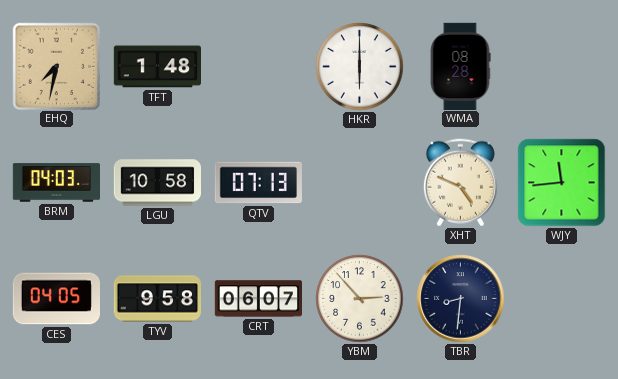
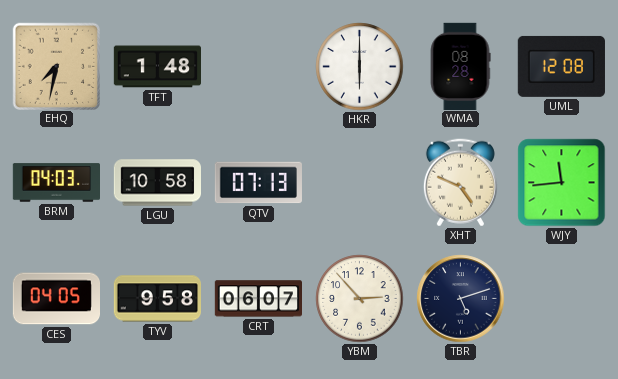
UML: none -> 12:08 (561, 66)
TBR: 8:31 -> 5:12 (461, 299)
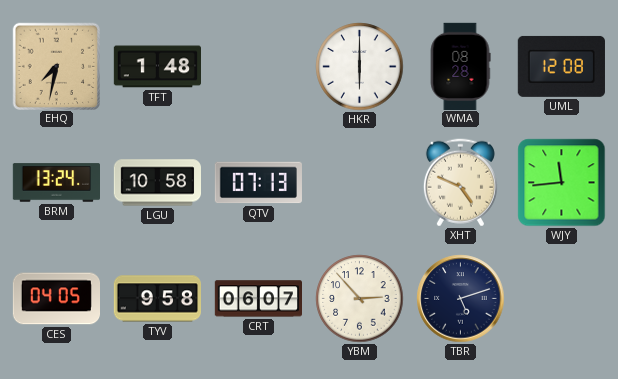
BRM: 04:03 -> 13:24 (56, 183)
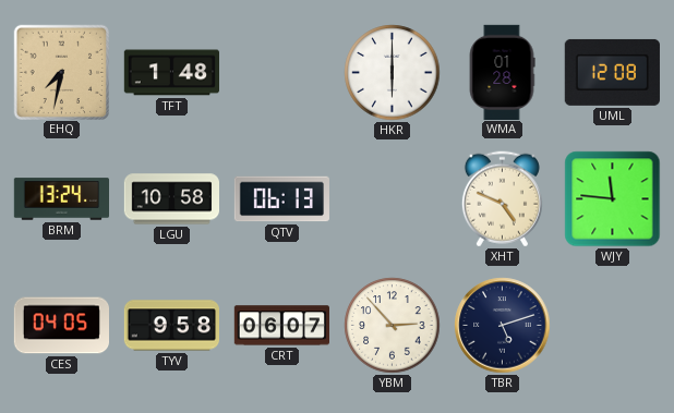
WMA: 08:28 -> 01:28 (502, 72)
QTV: 07:13 -> 06:13 (281, 199)
WJY: 11:44 -> 11:46 (613, 199)
